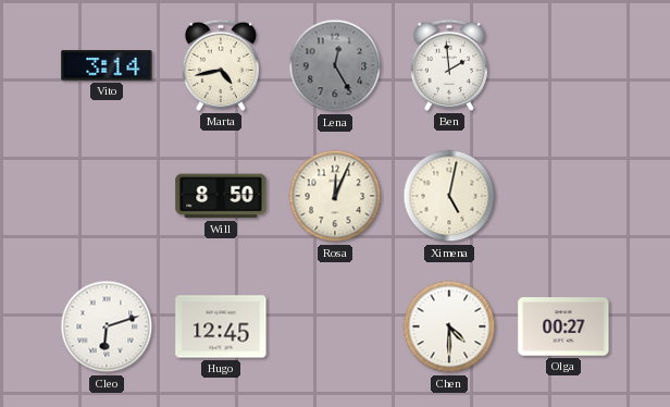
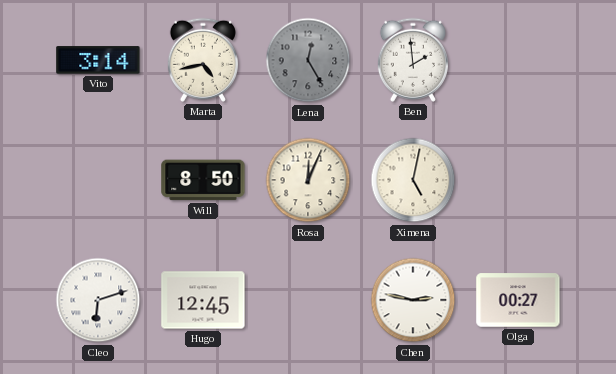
Chen: 4:30 -> 2:47 (413, 300)
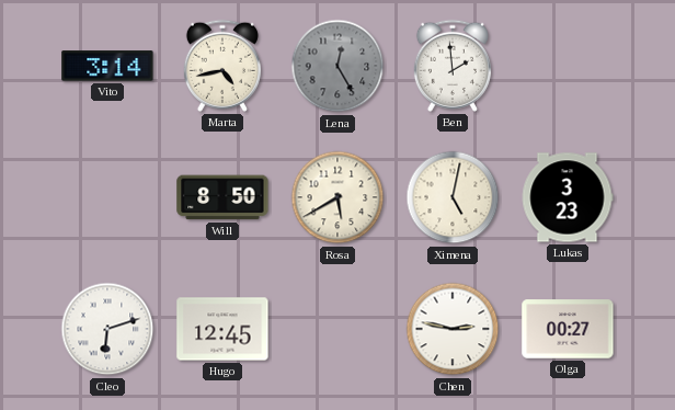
Rosa: 12:04 -> 5:40 (337, 197)
Lukas: none -> 3:23 (568, 197)
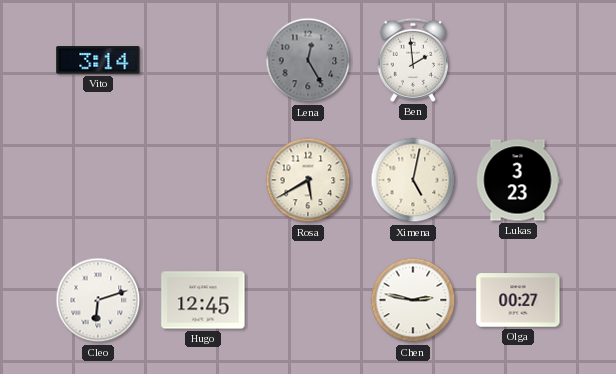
Marta: 4:43 -> none (222, 66)
Will: 8:50 -> none (222, 197)
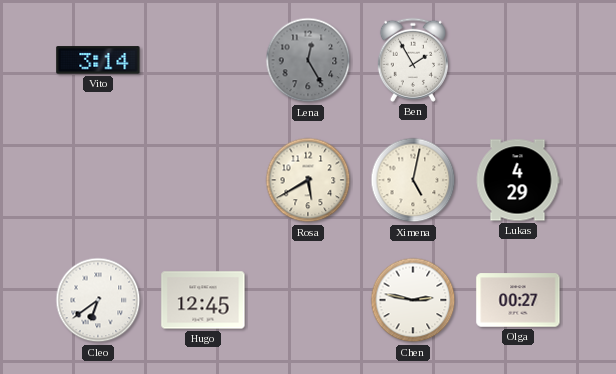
Ben: 1:59 -> 1:55 (413, 60)
Lukas: 3:23 -> 4:29 (518, 180)
Cleo: 6:12 -> 6:39 (98, 300)
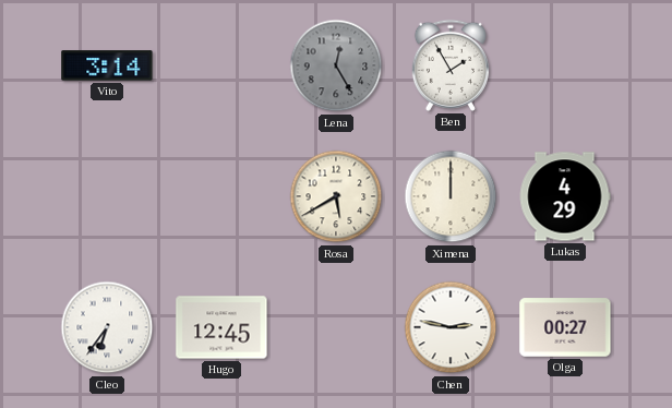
Ximena: 5:02 -> 12:00 (451, 196)
Cleo: 6:39 -> 6:36 (107, 327)
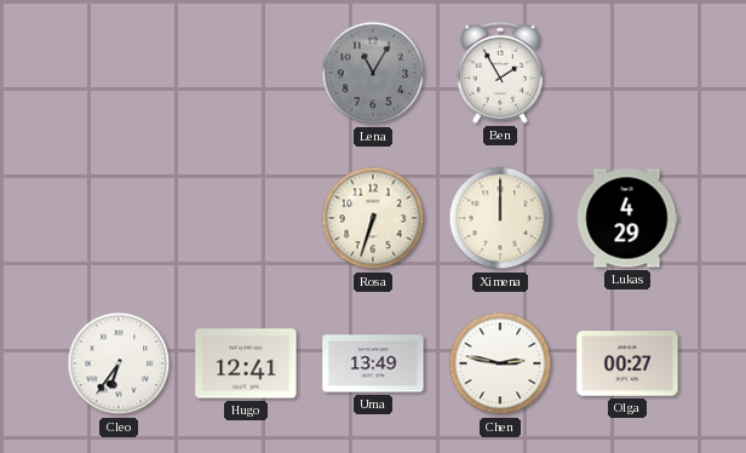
Vito: 3:14 -> none (107, 65)
Lena: 12:25 -> 11:05 (373, 73)
Rosa: 5:40 -> 6:33 (373, 218)
Hugo: 12:45 -> 12:41 (246, 363)
Uma: none -> 13:49 (373, 363)
